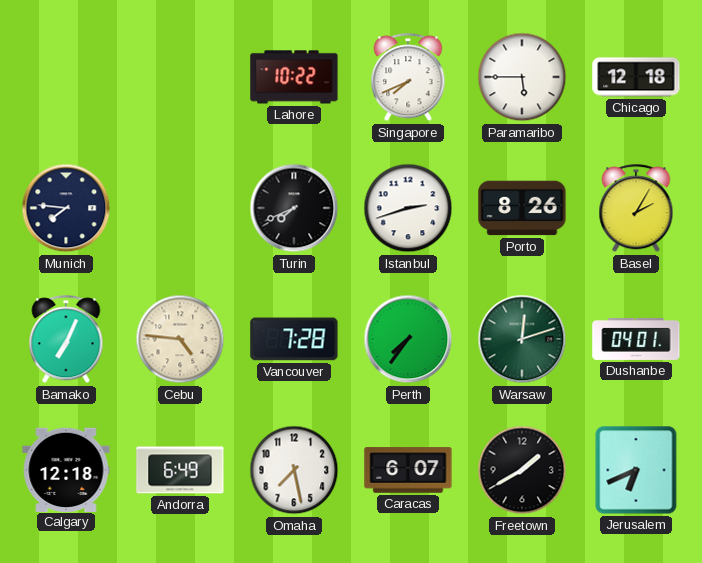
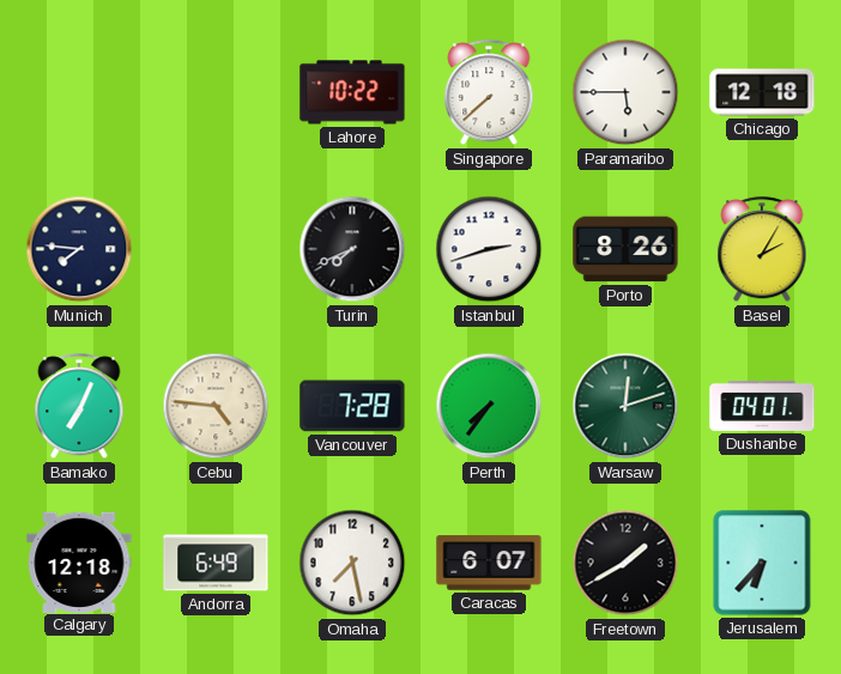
Singapore: 7:41 -> 7:38 (489, 93)
Jerusalem: 6:41 -> 6:37 (762, 563)
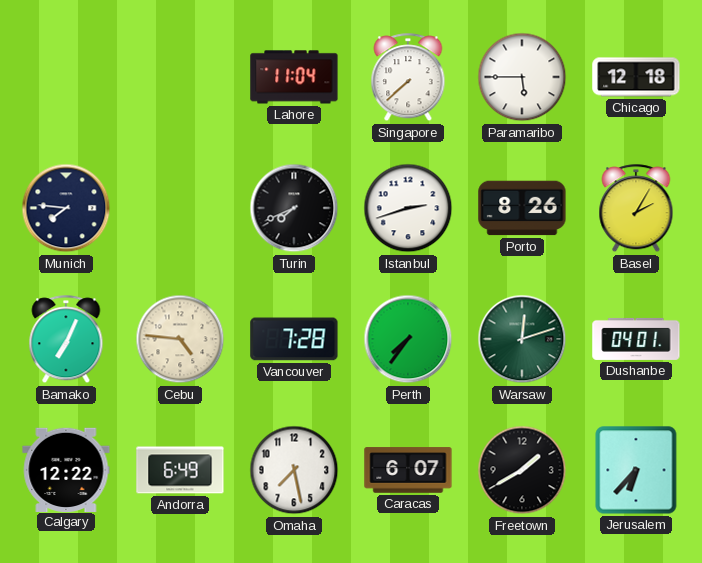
Lahore: 10:22 -> 11:04 (294, 77)
Calgary: 12:18 -> 12:22 (66, 469)
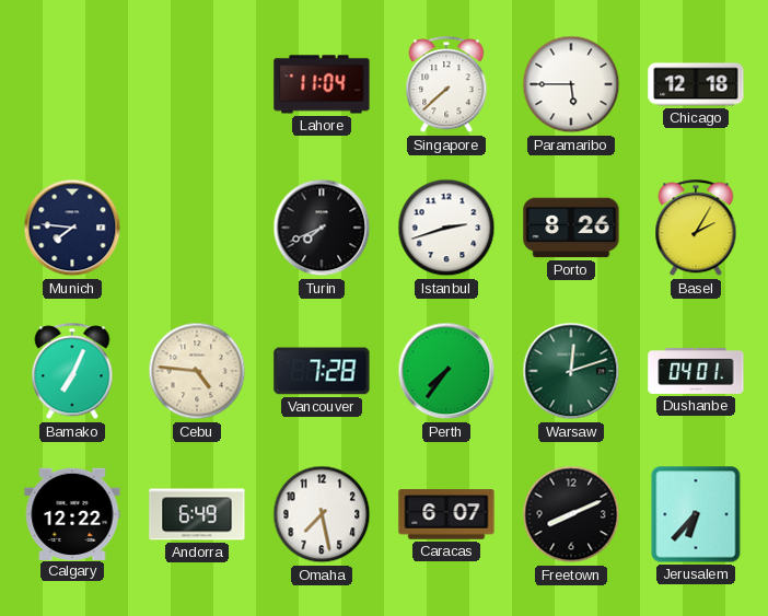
Freetown: 1:40 -> 8:11 (571, 514)
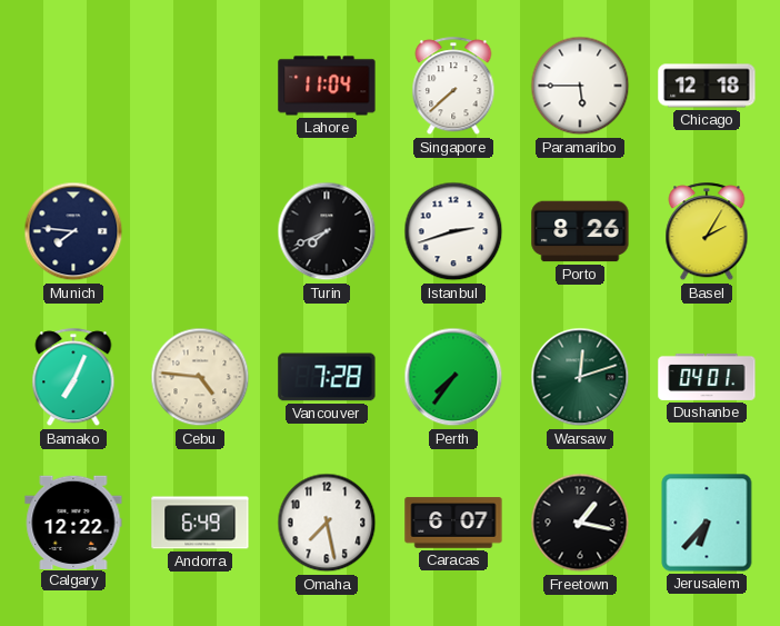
Freetown: 8:11 -> 1:17 (580, 523)
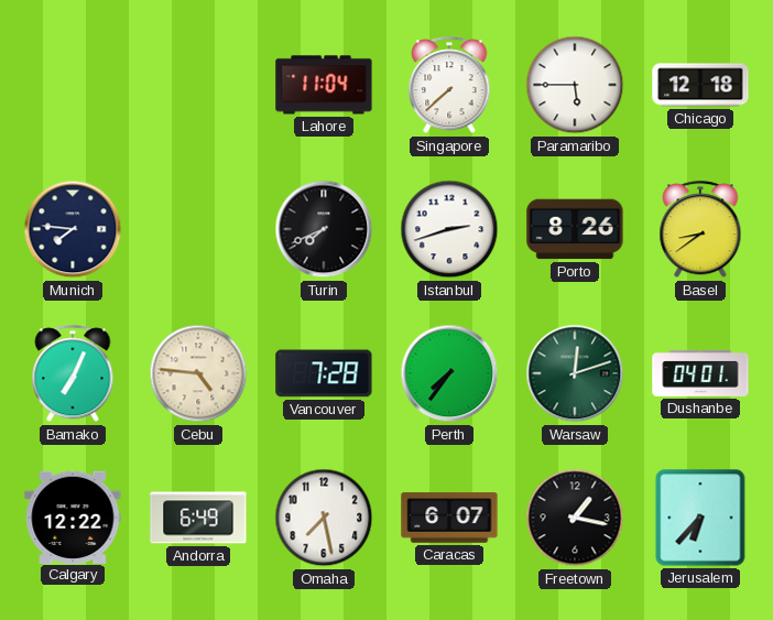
Basel: 2:05 -> 8:39 (700, 230)
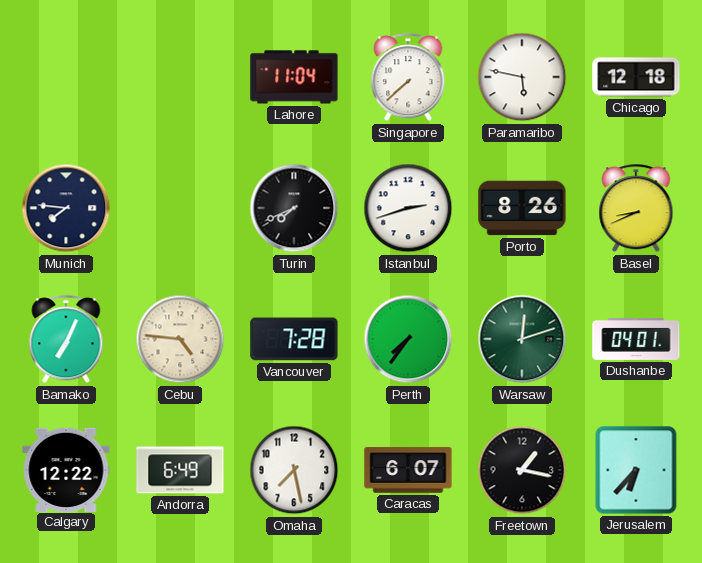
Paramaribo: 5:45 -> 5:47 (522, 77)
Basel: 8:39 -> 8:41 (636, 209)
